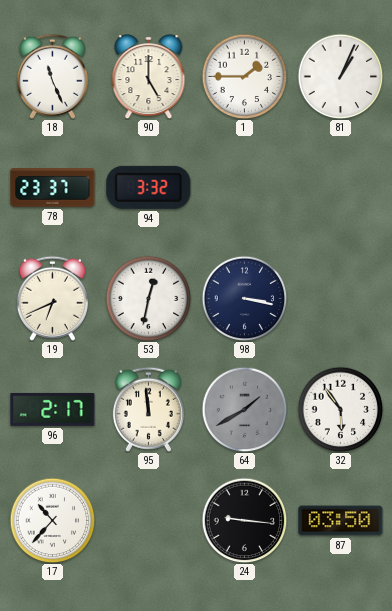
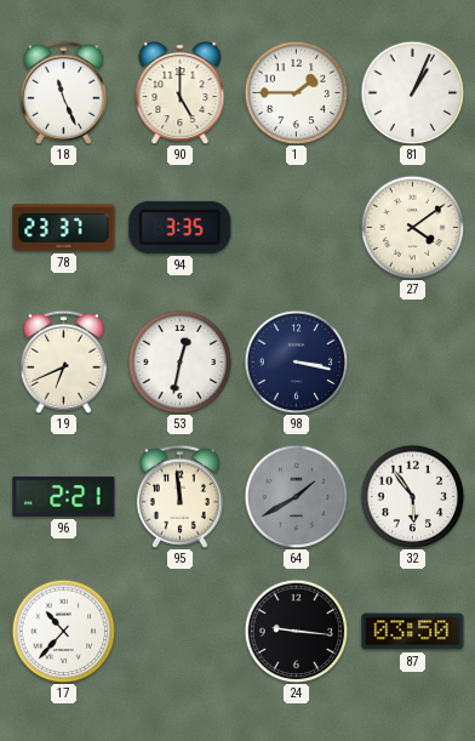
94: 3:32 -> 3:35 (181, 227)
27: none -> 4:09 (412, 227)
96: 2:17 -> 2:21 (64, 496)
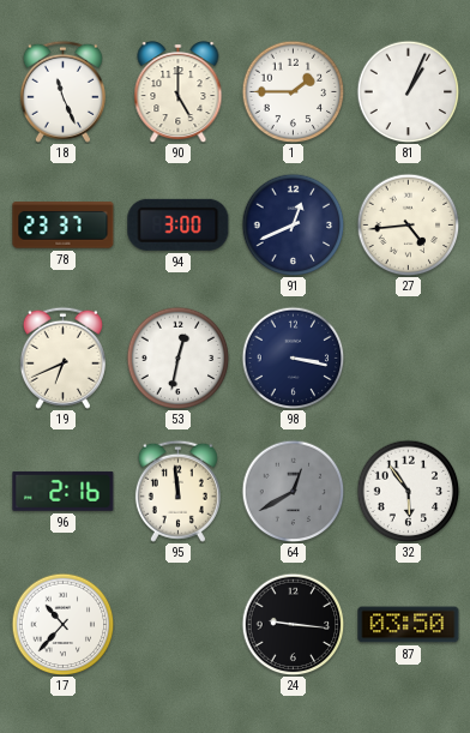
94: 3:35 -> 3:00 (179, 224)
91: none -> 12:41 (293, 224)
27: 4:09 -> 4:44 (408, 224)
96: 2:21 -> 2:16 (64, 491)
64: 1:40 -> 12:40 (293, 491)
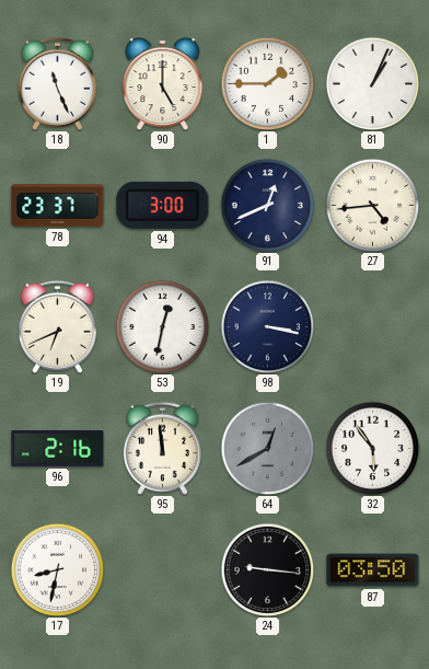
17: 10:37 -> 8:32 (57, 569)
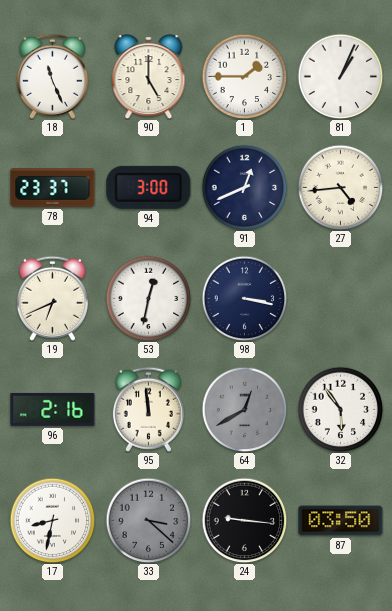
33: none -> 3:22 (148, 520)
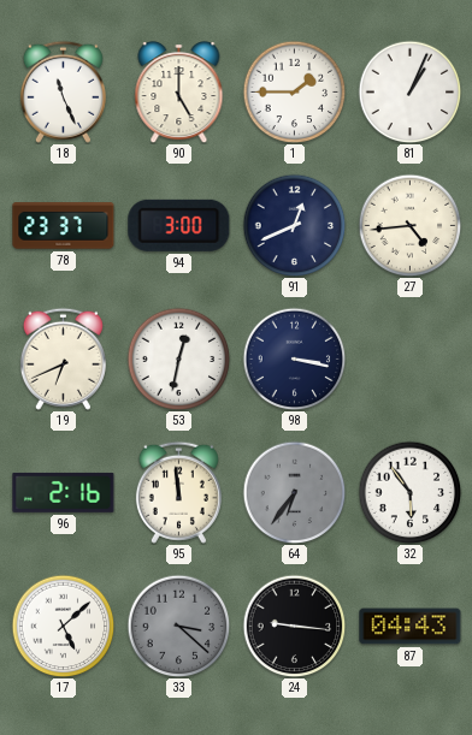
64: 12:40 -> 6:36 (294, 492)
17: 8:32 -> 5:08 (63, 626)
87: 03:50 -> 04:43 (411, 627)
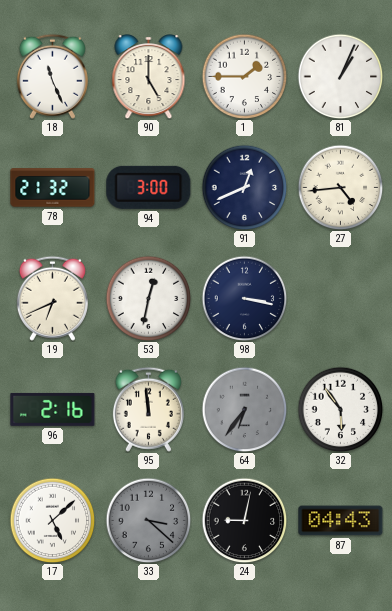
78: 23:37 -> 21:32 (53, 188)
24: 9:16 -> 9:02 (244, 520)
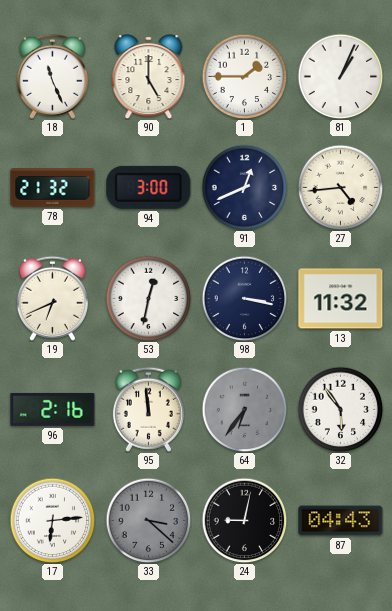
13: none -> 11:32 (341, 299)
17: 5:08 -> 6:14 (52, 520)
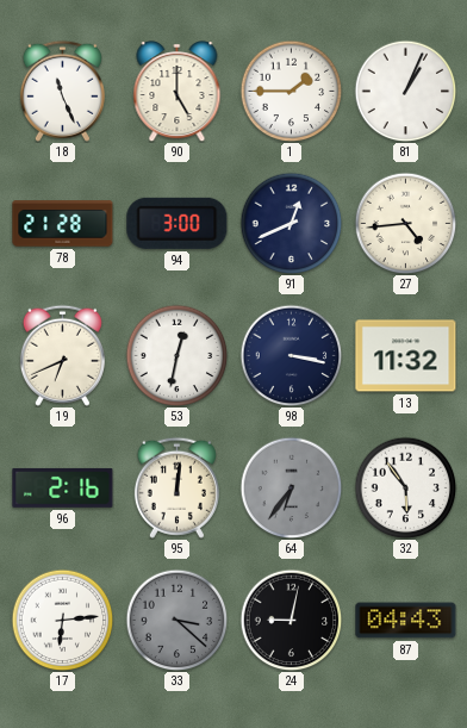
78: 21:32 -> 21:28 (63, 224)
95: 11:59 -> 12:01 (176, 487)
